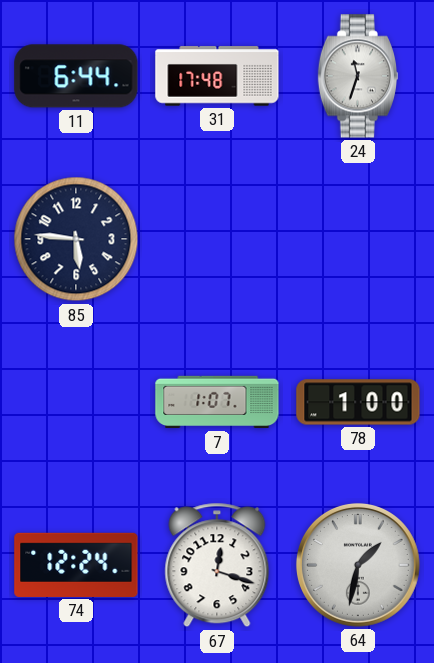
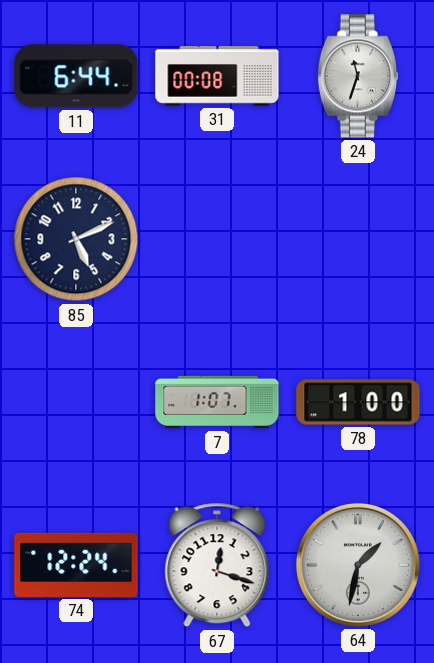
31: 17:48 -> 00:08 (217, 76)
85: 5:46 -> 5:11 (76, 239)
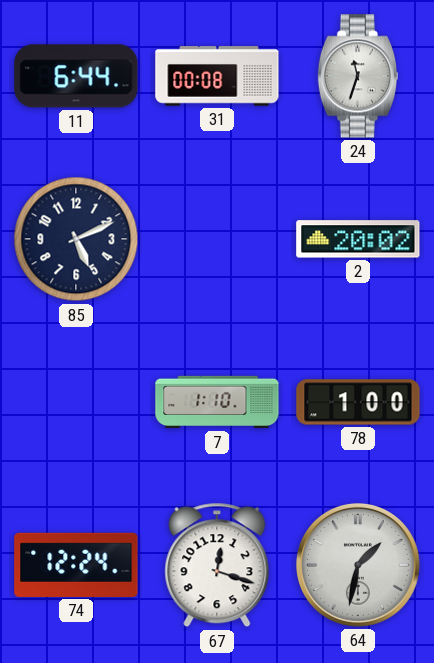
2: none -> 20:02 (358, 239)
7: 1:07 -> 1:10 (217, 402)
